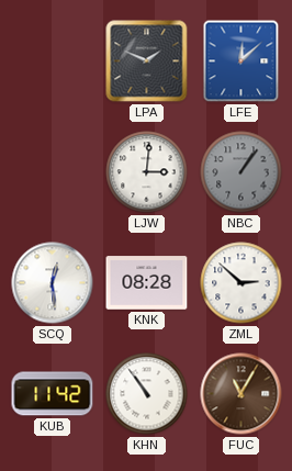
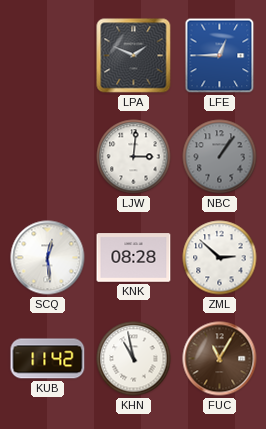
LFE: 12:08 -> 12:45 (220, 56)
KHN: 10:54 -> 10:58 (134, 359)
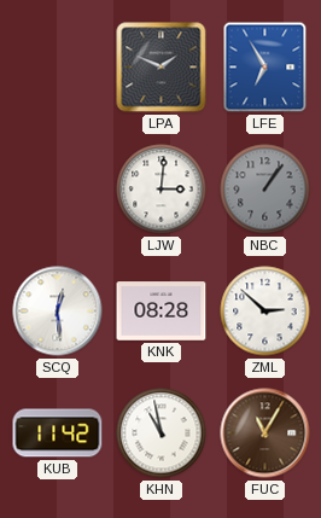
LFE: 12:45 -> 6:55 (265, 68)
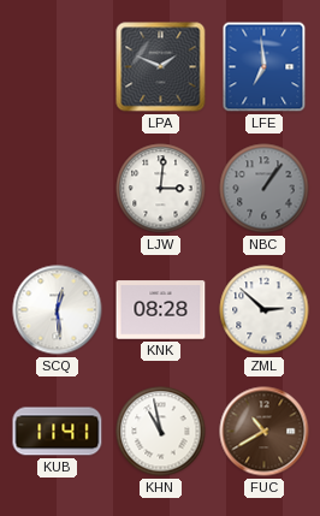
LFE: 6:55 -> 6:59 (265, 67)
KUB: 11:42 -> 11:41 (58, 432)
FUC: 11:05 -> 10:40 (265, 432)
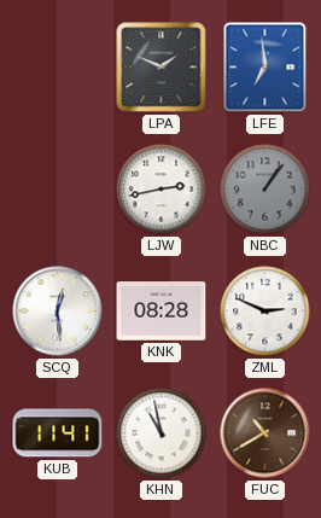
LJW: 3:01 -> 2:43 (162, 190)
ZML: 2:52 -> 2:49 (265, 312)
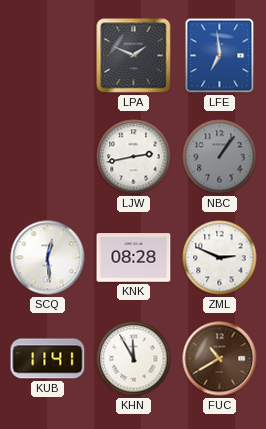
KHN: 10:58 -> 11:55 (134, 359)
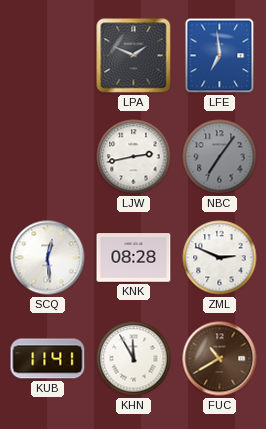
NBC: 1:06 -> 7:06 (220, 157)
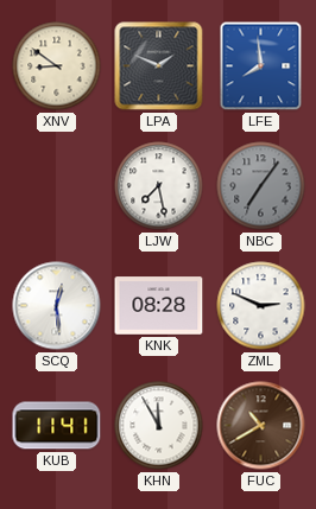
XNV: none -> 8:51 (57, 66)
LFE: 6:59 -> 7:59 (261, 66)
LJW: 2:43 -> 7:28 (159, 186)
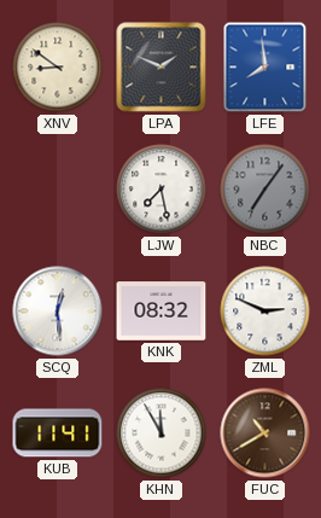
KNK: 08:28 -> 08:32 (162, 312)
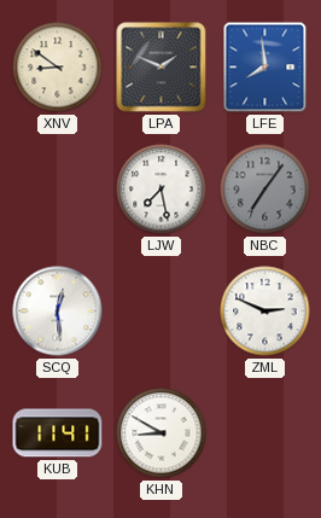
KNK: 08:32 -> none (162, 312)
KHN: 11:55 -> 8:50 (162, 433)
FUC: 10:40 -> none (265, 433)
